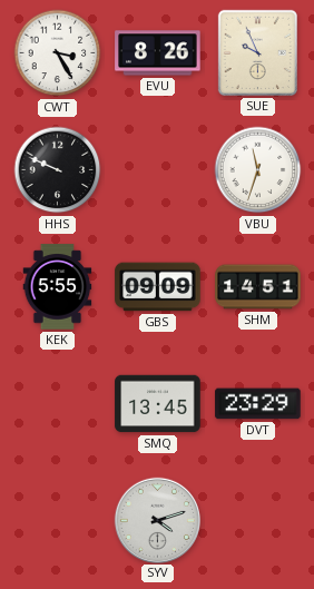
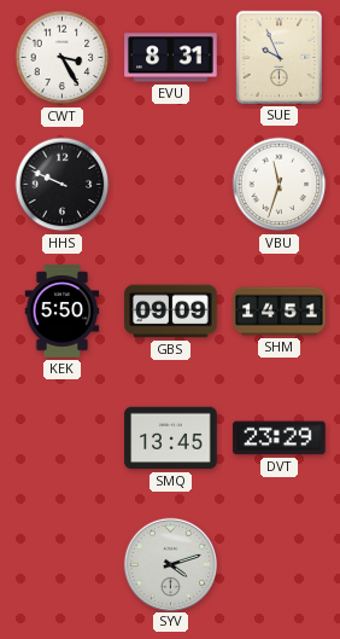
EVU: 8:26 -> 8:31 (171, 58)
KEK: 5:55 -> 5:50 (63, 312)
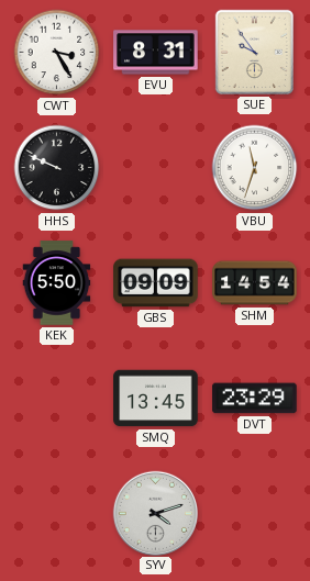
SUE: 9:56 -> 9:54 (254, 52)
SHM: 14:51 -> 14:54 (255, 283)
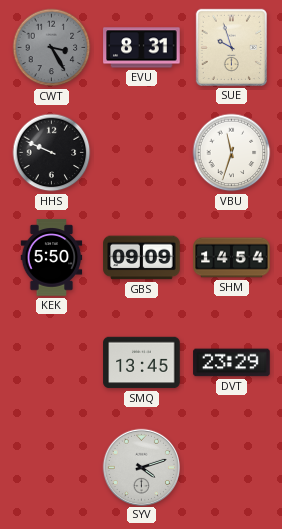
CWT dial: white -> grey (52, 48)
SUE: 9:54 -> 9:57 (231, 47)
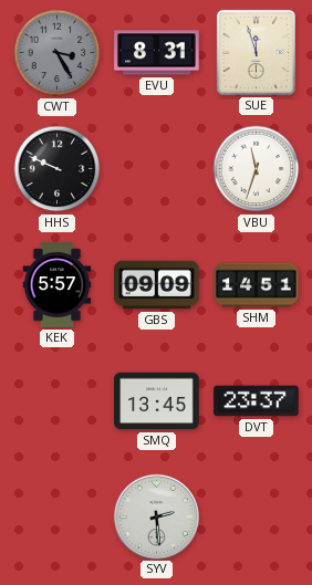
SUE: 9:57 -> 11:57 (256, 52)
KEK: 5:50 -> 5:57 (58, 285)
SHM: 14:54 -> 14:51 (257, 285)
DVT: 23:29 -> 23:37 (257, 401)
SYV: 4:12 -> 2:29 (156, 516)
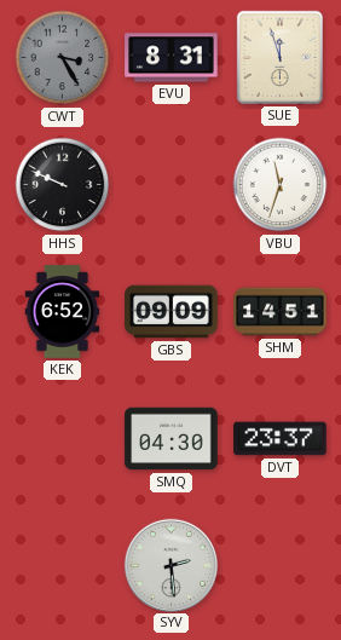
KEK: 5:57 -> 6:52 (63, 312)
SMQ: 13:45 -> 04:30 (172, 439)
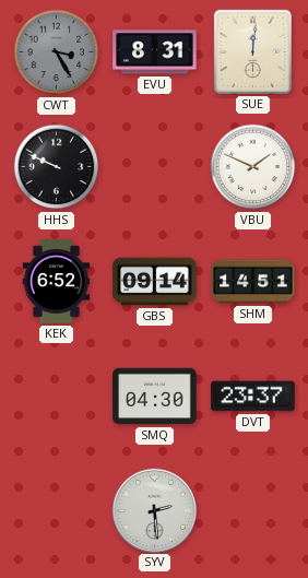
SUE: 11:57 -> 12:01 (252, 51)
VBU: 11:33 -> 1:49 (253, 167)
GBS: 09:09 -> 09:14 (155, 282)
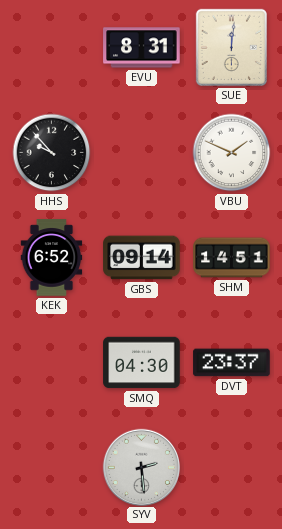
CWT: 3:25 -> none (57, 52)
HHS: 9:49 -> 9:53 (52, 153)
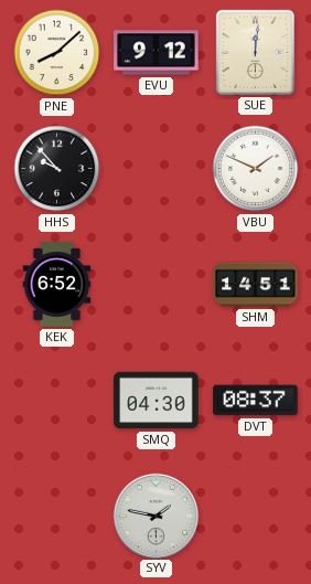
PNE: none -> 8:08 (57, 53)
EVU: 8:31 -> 9:12 (157, 53)
GBS: 09:14 -> none (142, 258)
DVT: 23:37 -> 08:37 (256, 401)
SYV: 2:29 -> 1:47 (155, 516)
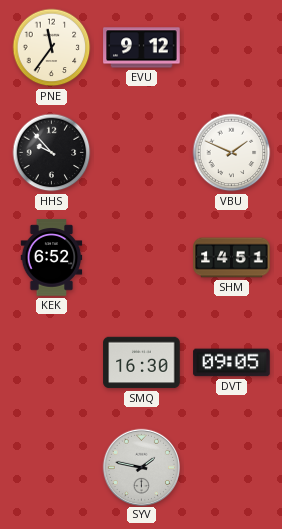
PNE: 8:08 -> 11:36 (52, 48)
SUE: 12:01 -> none (255, 52)
SMQ: 04:30 -> 16:30 (142, 363)
DVT: 08:37 -> 09:05 (232, 363)
